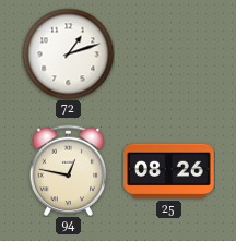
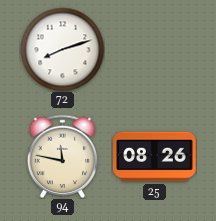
72: 1:12 -> 8:12 (62, 49)
94: 12:47 -> 11:47 (63, 156)
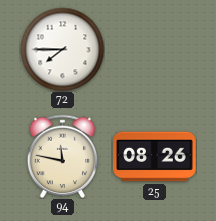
72: 8:12 -> 7:45 (62, 49)
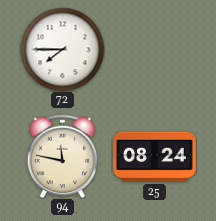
25: 08:26 -> 08:24 (155, 157)
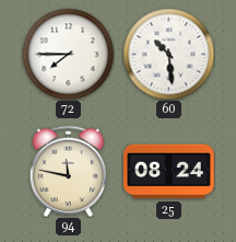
60: none -> 10:29 (168, 54)
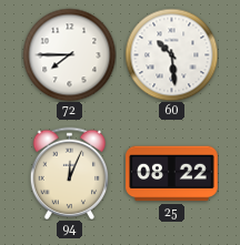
94: 11:47 -> 12:04 (70, 173)
25: 08:24 -> 08:22 (172, 174)
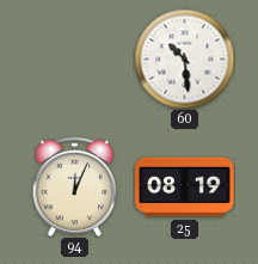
72: 7:45 -> none (69, 54)
25: 08:22 -> 08:19 (185, 188)
